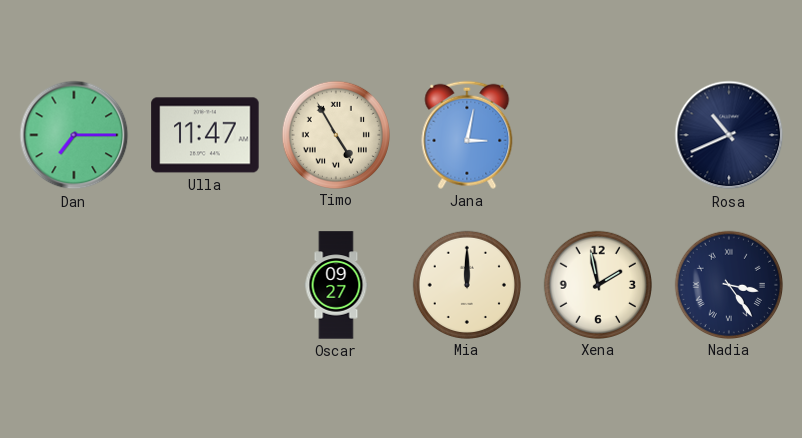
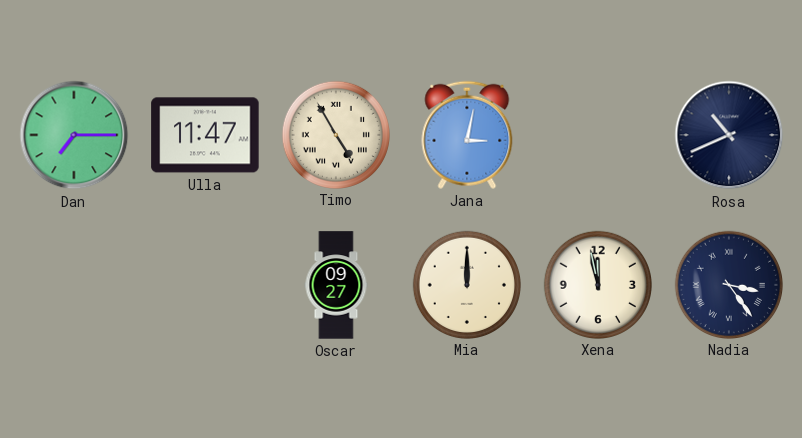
Xena: 1:58 -> 11:58 (597, 284)
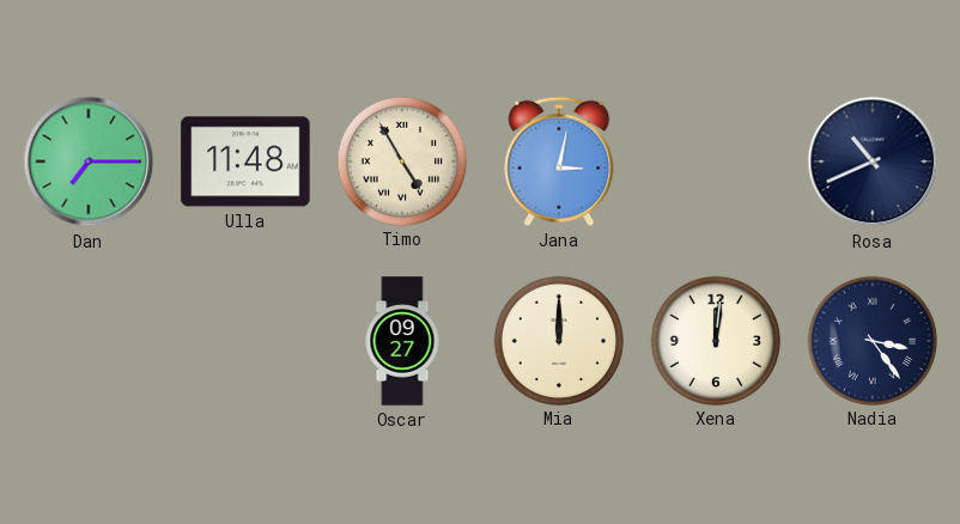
Ulla: 11:47 -> 11:48 (245, 162)
Xena: 11:58 -> 12:01 (715, 340)
